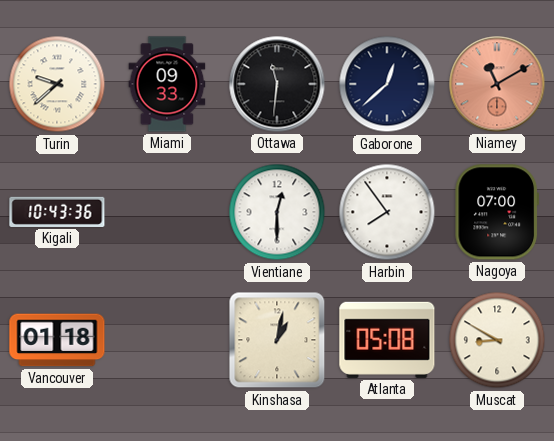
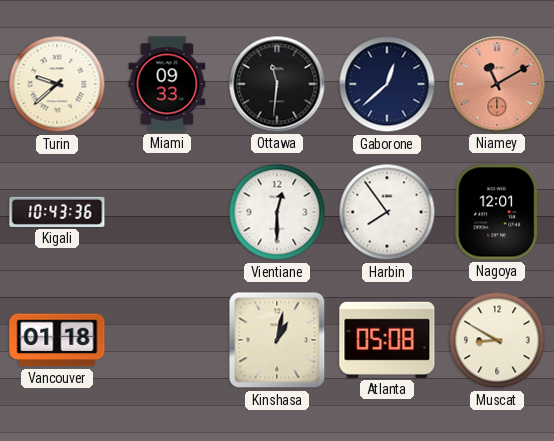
Nagoya: 07:00 -> 12:01 (496, 212)
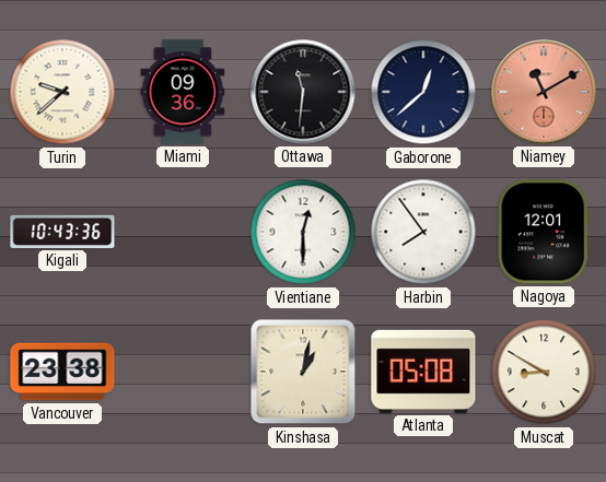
Miami: 09:33 -> 09:36 (183, 92)
Vancouver: 01:18 -> 23:38 (62, 372)
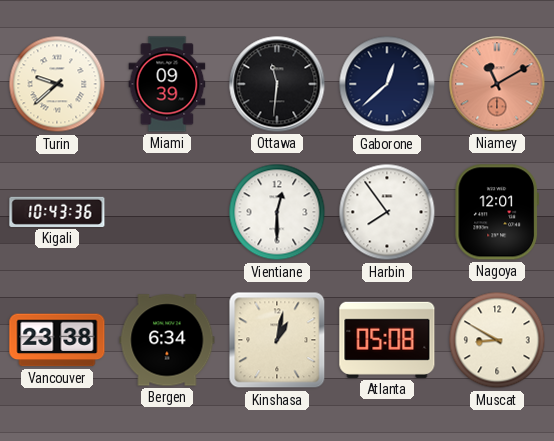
Miami: 09:36 -> 09:39 (167, 84)
Bergen: none -> 6:34 (167, 340)
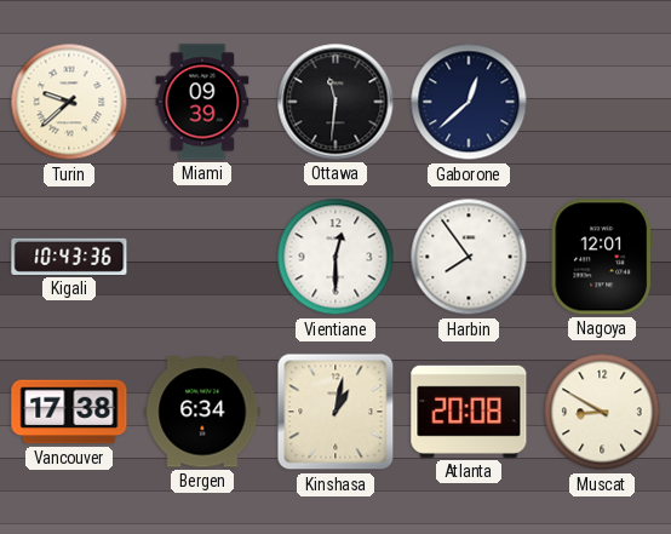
Niamey: 11:10 -> none (497, 84)
Vancouver: 23:38 -> 17:38 (69, 412)
Atlanta: 05:08 -> 20:08 (469, 412)
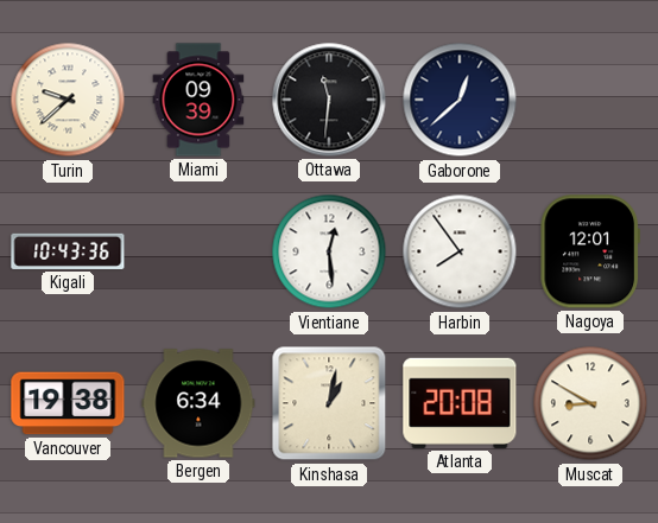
Vientiane: 12:30 -> 12:29 (329, 251)
Vancouver: 17:38 -> 19:38 (68, 403)
